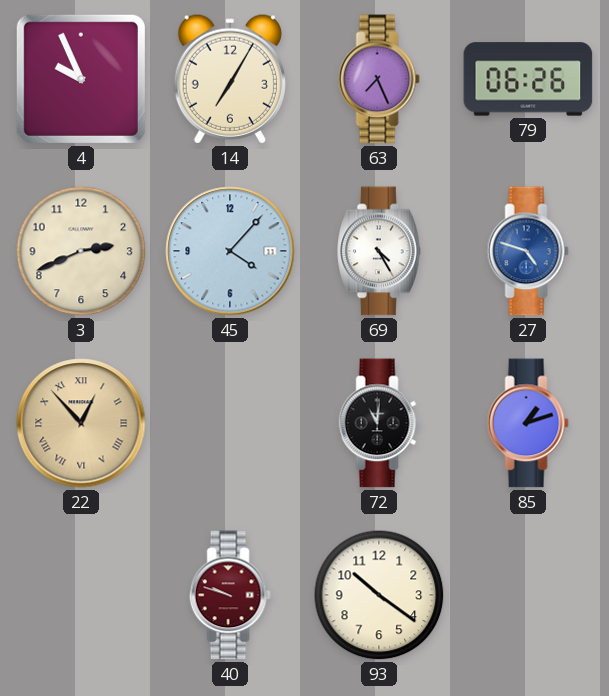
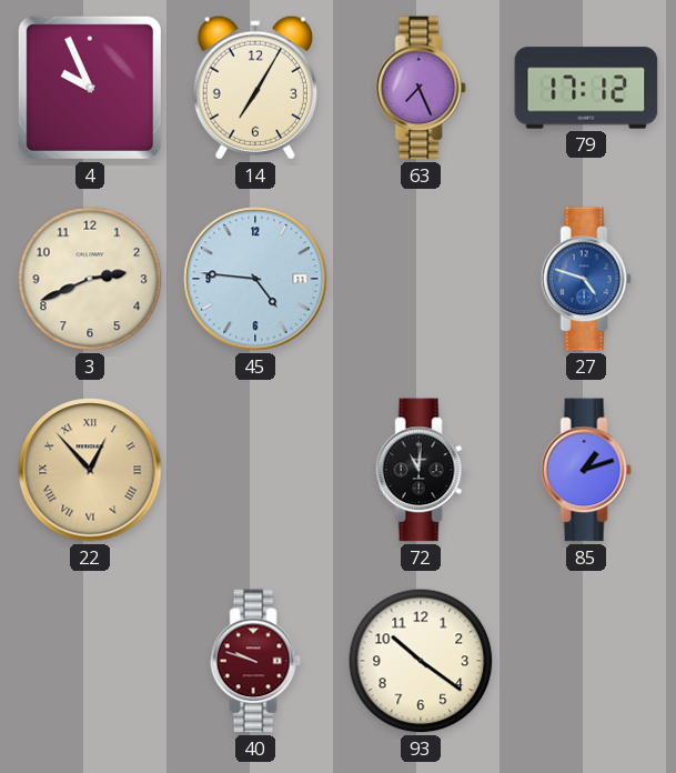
79: 06:26 -> 17:12 (586, 88)
45: 4:07 -> 4:46 (255, 279)
69: 4:25 -> none (379, 251)
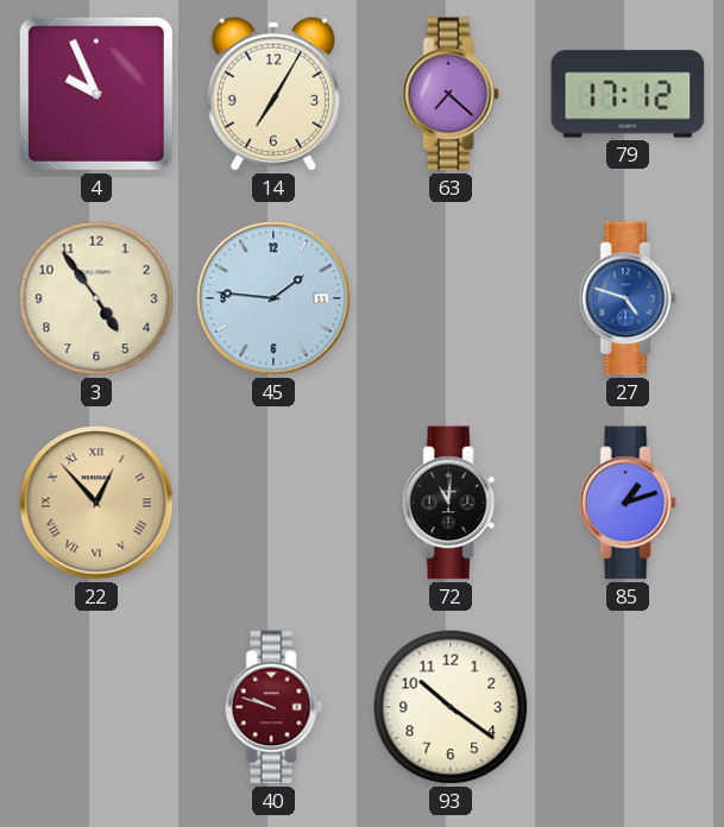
63: 7:26 -> 7:22 (451, 94)
3: 2:41 -> 4:54 (96, 298)
45: 4:46 -> 1:46 (273, 298)
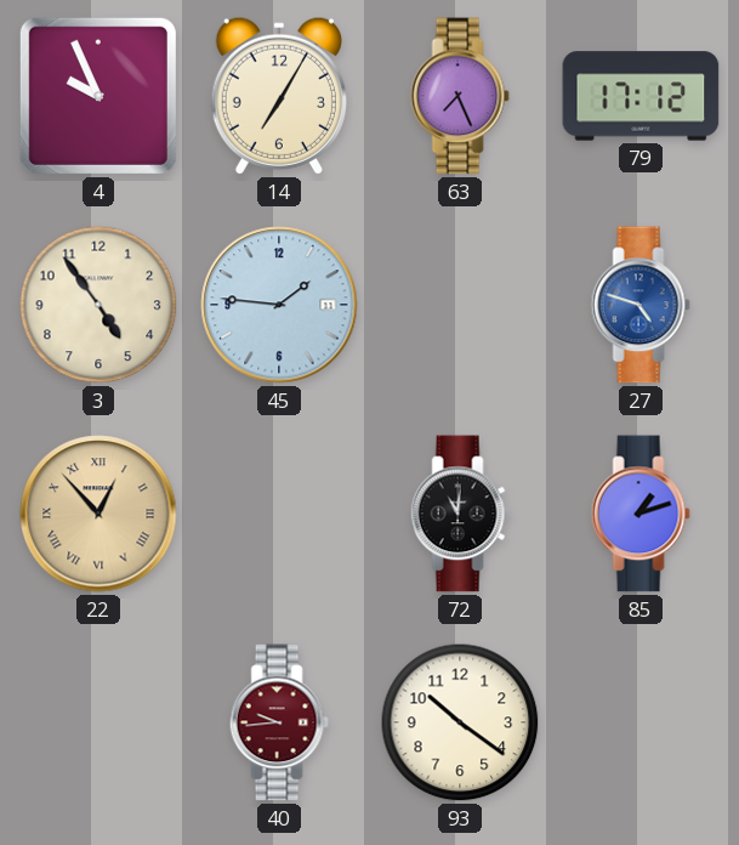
63: 7:22 -> 7:26 (460, 96)
40: 9:48 -> 9:44 (279, 722)
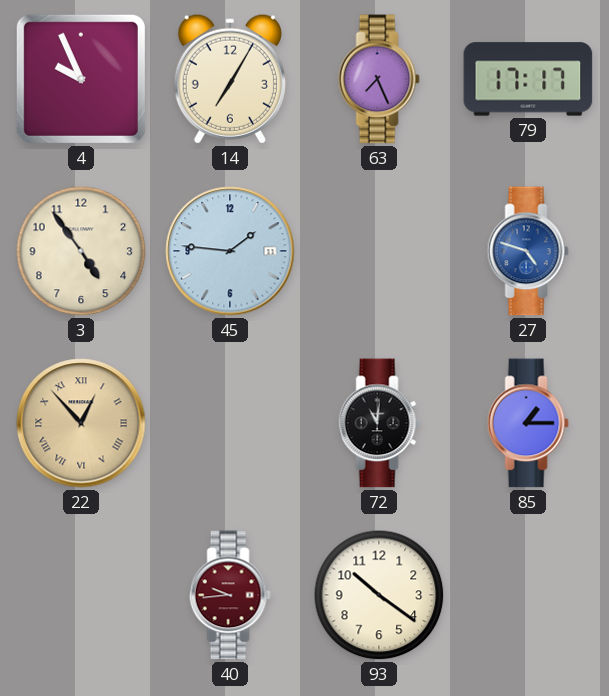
79: 17:12 -> 17:17 (528, 79)
85: 1:12 -> 1:15 (528, 423)
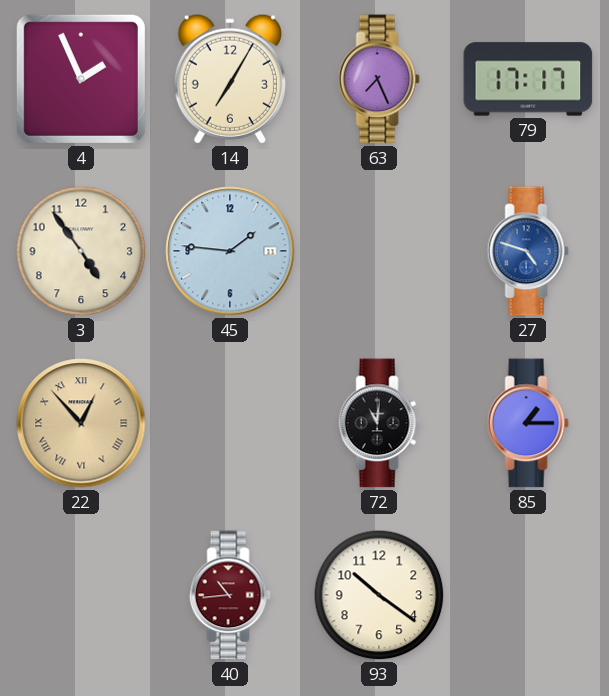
4: 9:56 -> 1:56 (81, 79)
40: 9:44 -> 10:44 (230, 595)
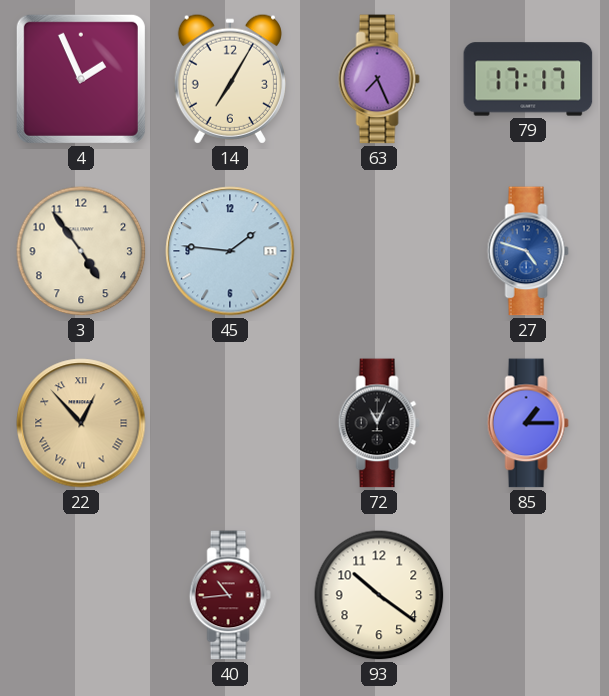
72: 11:01 -> 11:04 (379, 423)
